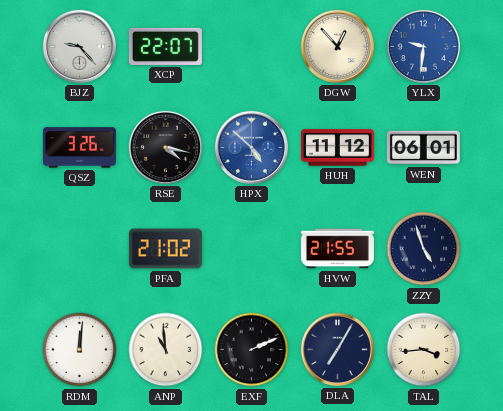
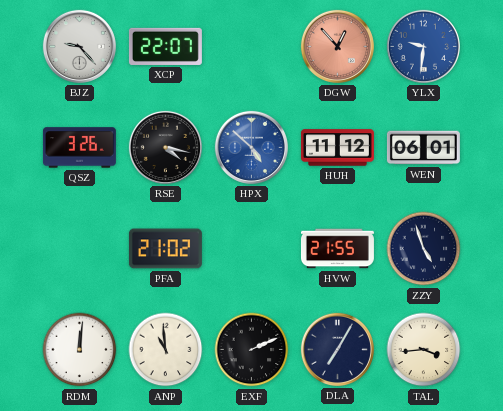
DGW dial: cream -> salmon (337, 46)
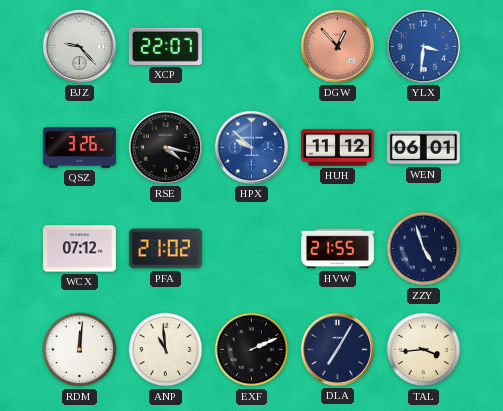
YLX: 9:31 -> 3:31 (423, 46)
HPX: 4:52 -> 9:52 (251, 147)
WCX: none -> 07:12 (79, 249)
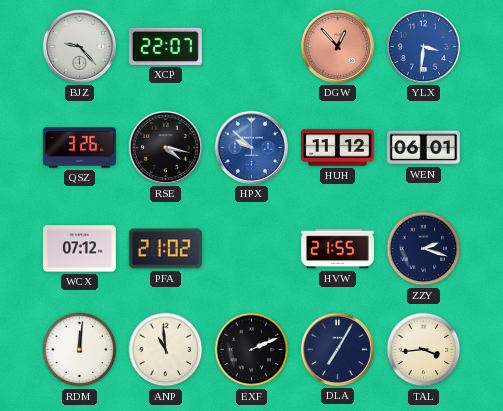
ZZY: 4:57 -> 2:18 (424, 249)
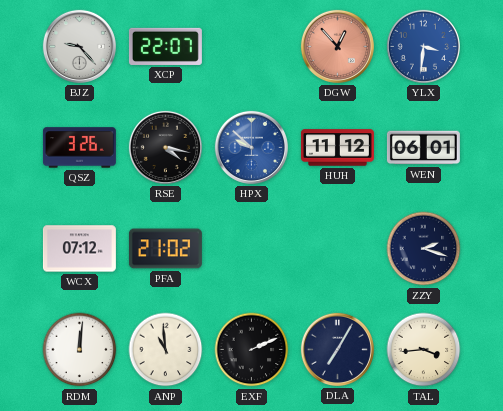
HVW: 21:55 -> none (337, 249)
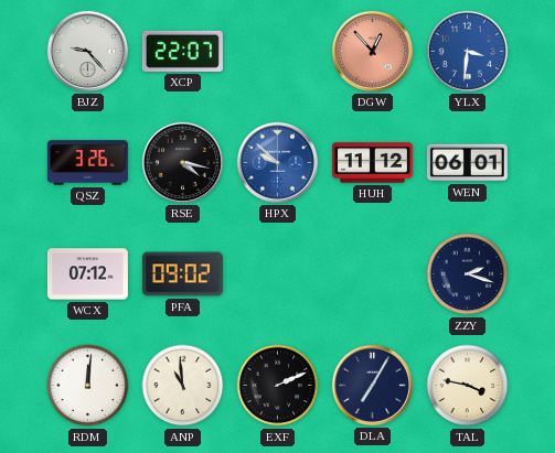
PFA: 21:02 -> 09:02 (182, 274)
TAL: 3:44 -> 3:47 (468, 386)
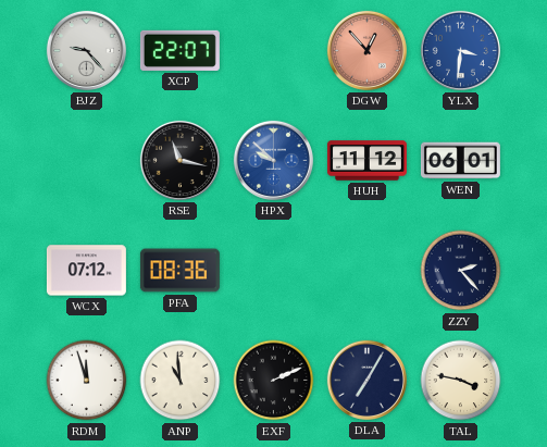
QSZ: 3:26 -> none (87, 163)
RSE: 4:17 -> 11:17 (179, 160)
PFA: 09:02 -> 08:36 (179, 271)
ZZY: 2:18 -> 2:23 (461, 271)
RDM: 12:01 -> 11:57 (87, 381)
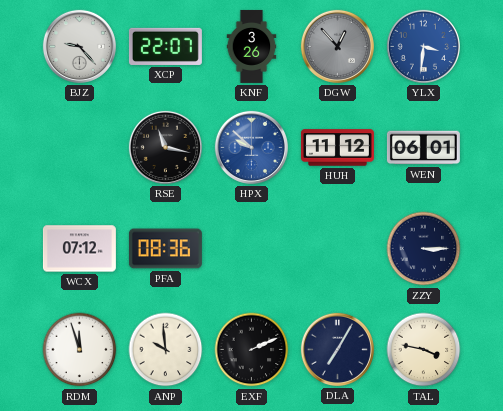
KNF: none -> 3:26 (252, 46)
DGW dial: salmon -> grey (337, 46)
ZZY: 2:23 -> 3:15 (424, 249)
ANP: 10:59 -> 9:59 (166, 350)
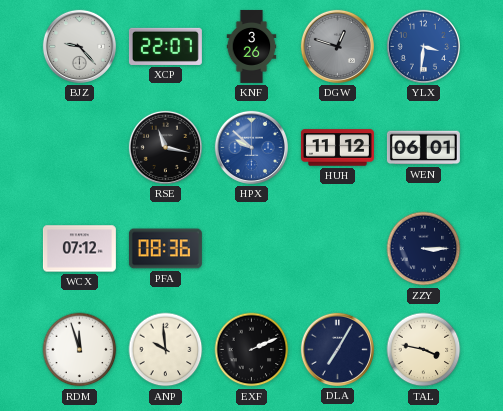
DGW: 12:53 -> 12:48 (337, 46)
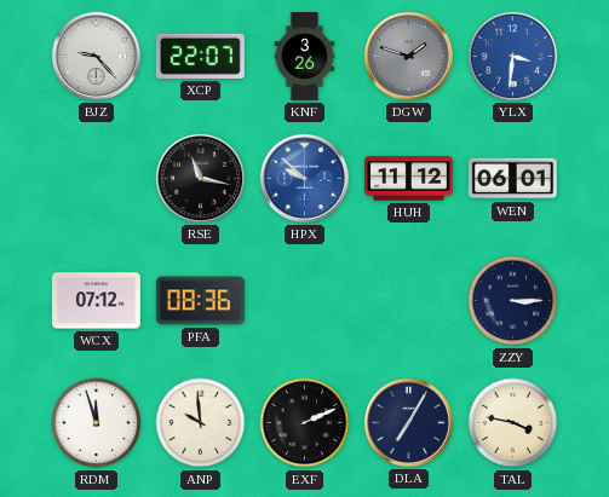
DGW: 12:48 -> 1:48 (408, 56)
